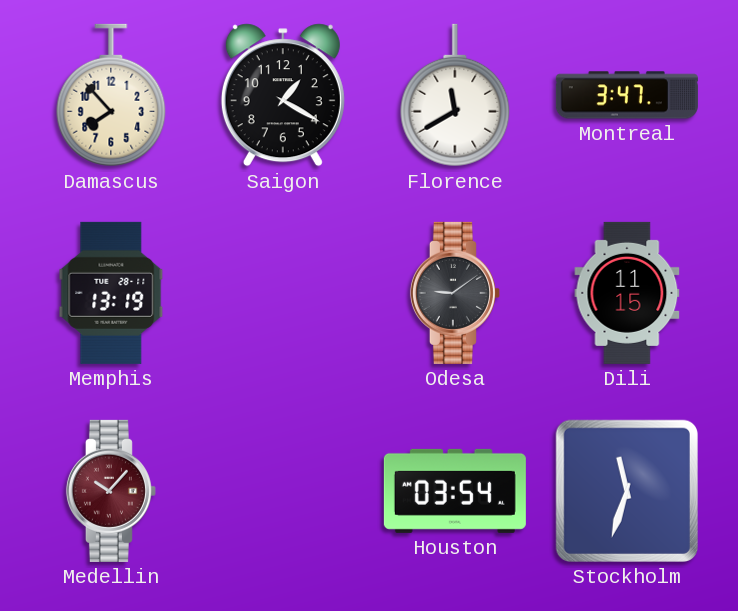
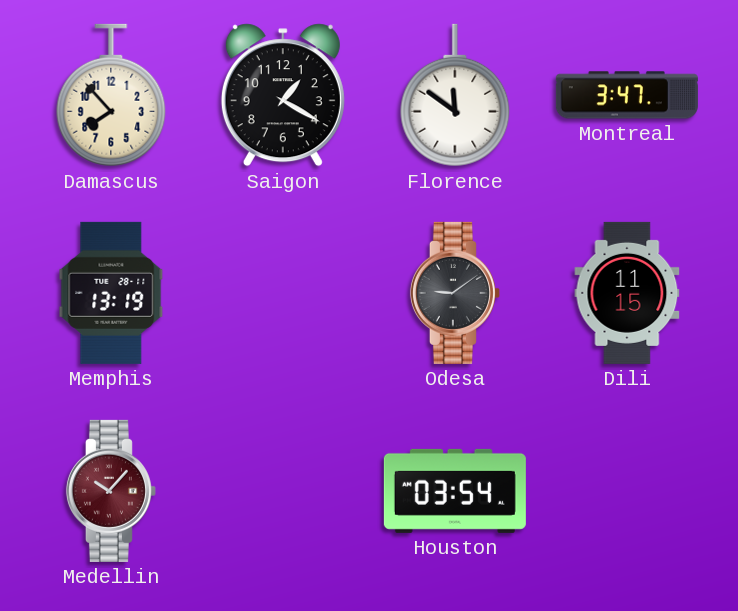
Florence: 11:40 -> 11:51 (455, 95)
Stockholm: 11:33 -> none (627, 491)
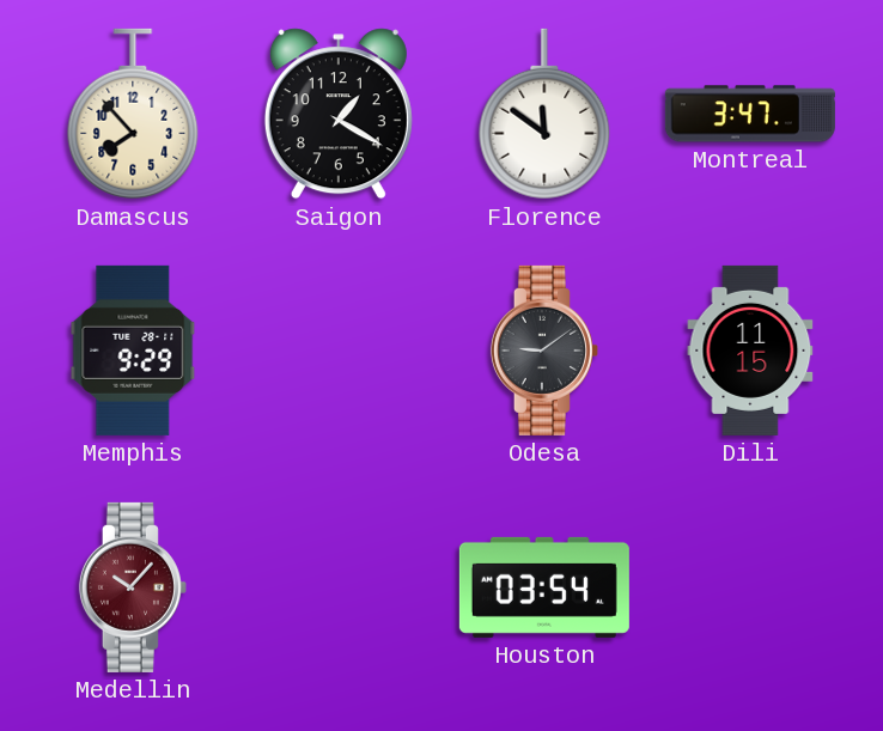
Memphis: 13:19 -> 9:29 (133, 351)
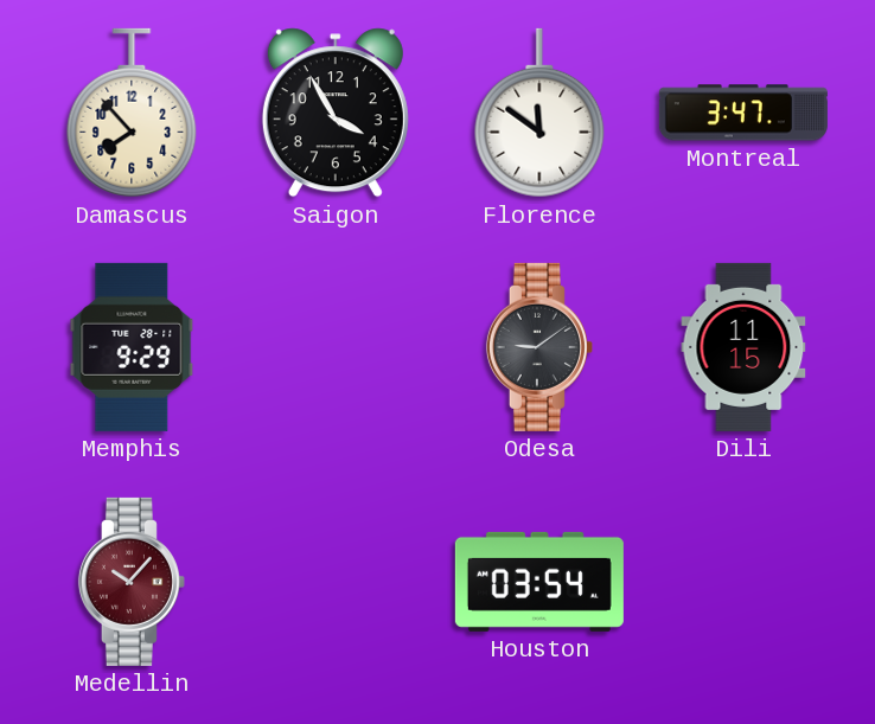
Saigon: 1:20 -> 3:55 (336, 113)
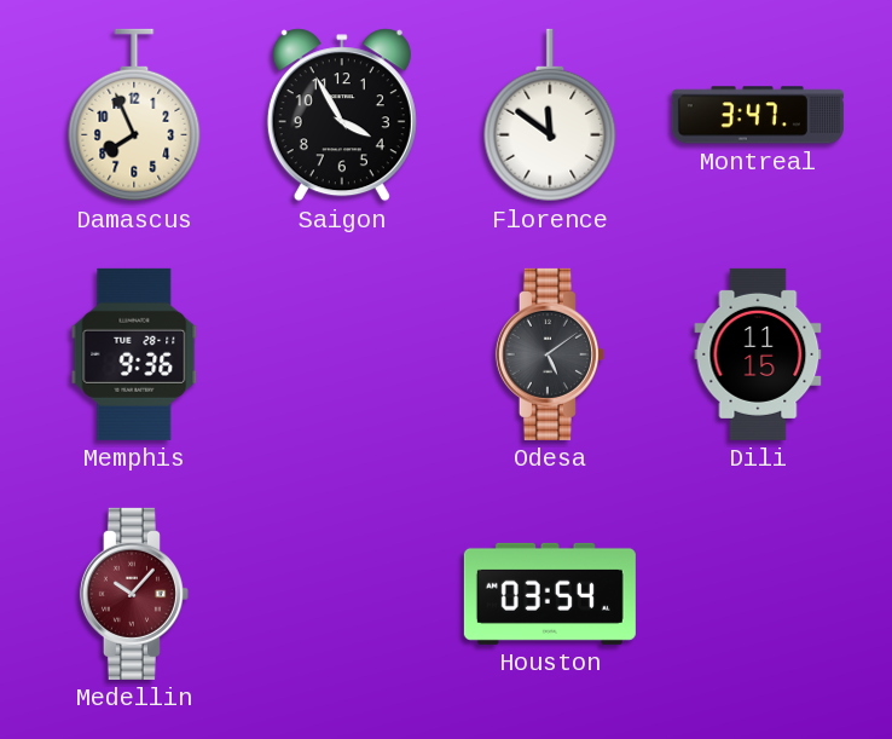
Damascus: 7:53 -> 7:56 (134, 115)
Memphis: 9:29 -> 9:36 (134, 354)
Odesa: 9:09 -> 5:09 (550, 354)
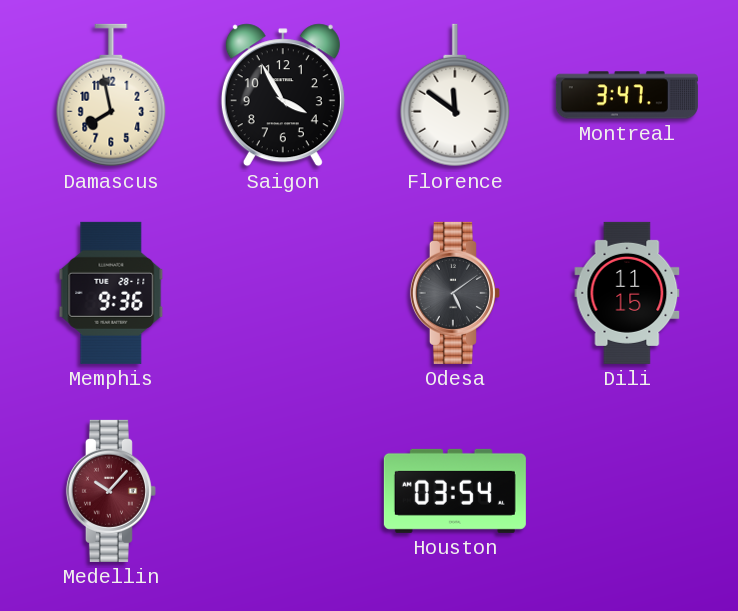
Damascus: 7:56 -> 7:58 (111, 95)
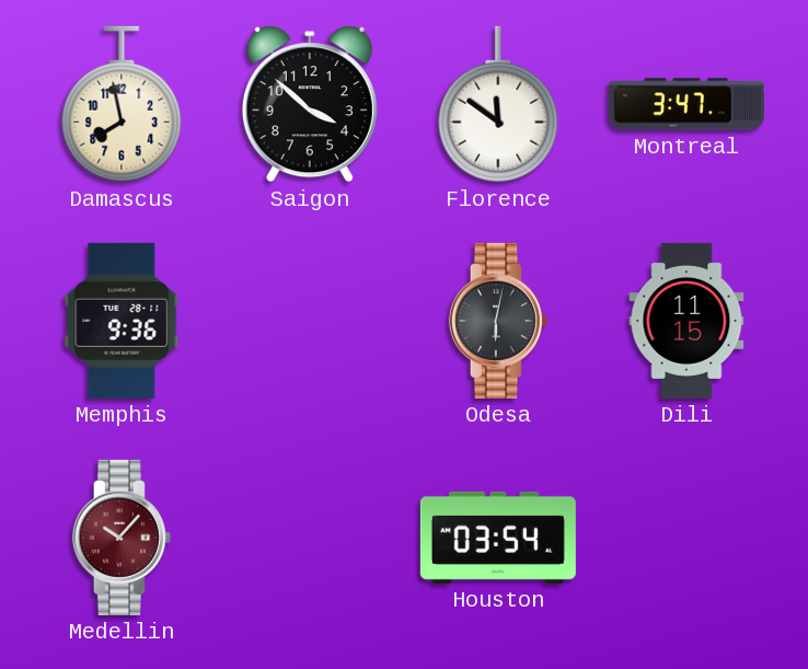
Saigon: 3:55 -> 3:52 (310, 104)
Odesa: 5:09 -> 6:02 (498, 321)
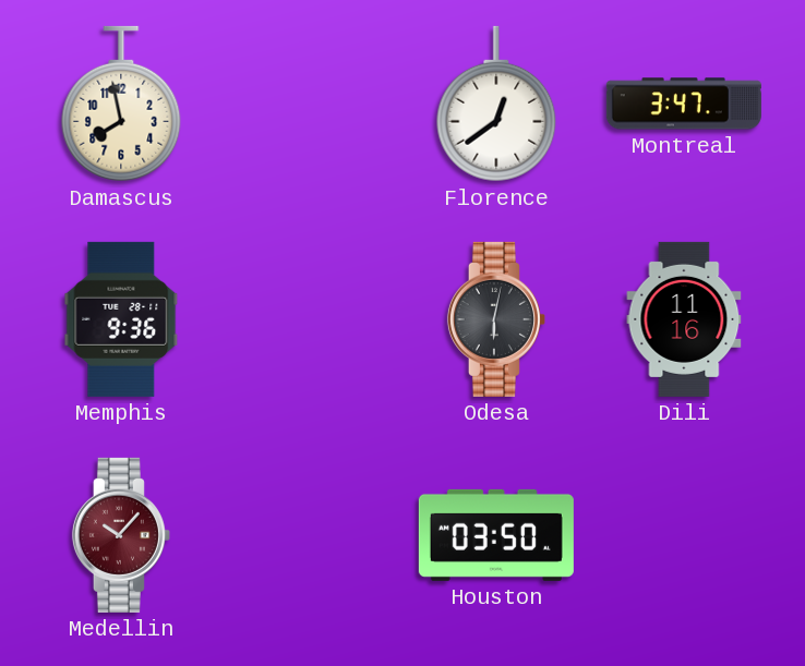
Saigon: 3:52 -> none (310, 104)
Florence: 11:51 -> 12:39 (496, 104)
Dili: 11:15 -> 11:16 (684, 319)
Houston: 03:54 -> 03:50 (496, 535)
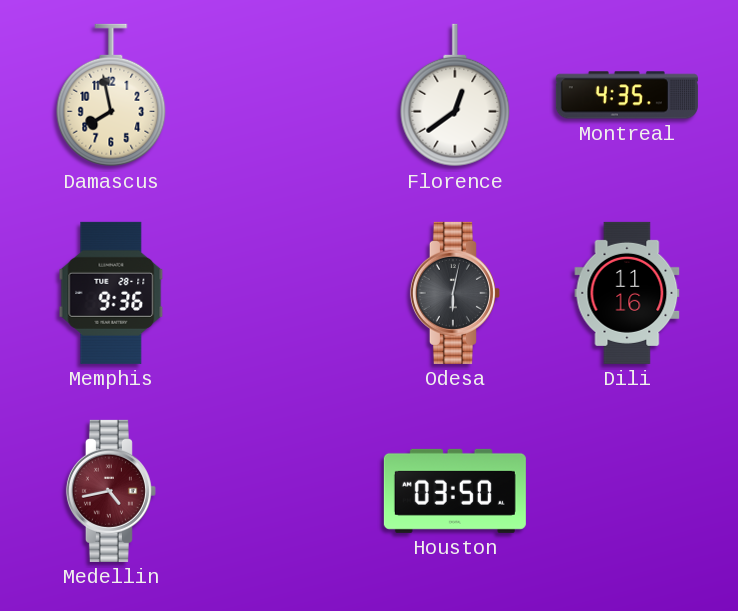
Montreal: 3:47 -> 4:35 (627, 95)
Medellin: 10:07 -> 4:43 (111, 491)
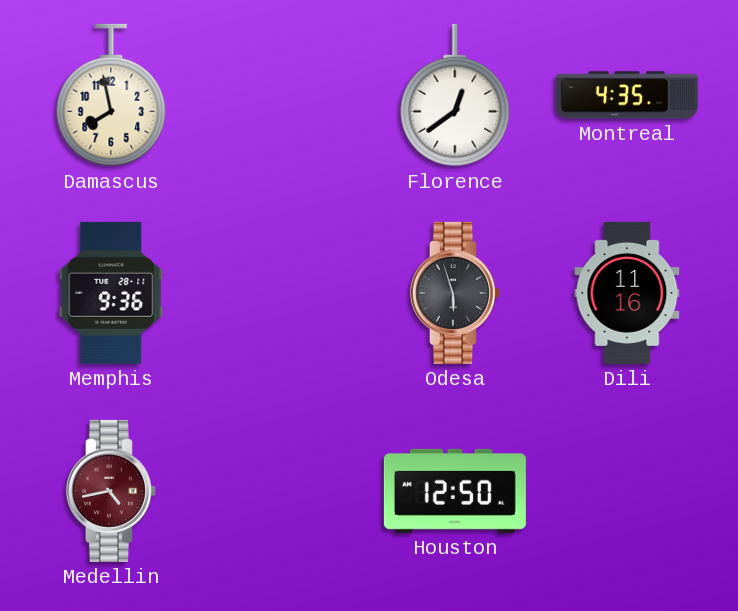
Odesa: 6:02 -> 5:57 (455, 293)
Houston: 03:50 -> 12:50 (455, 491)
